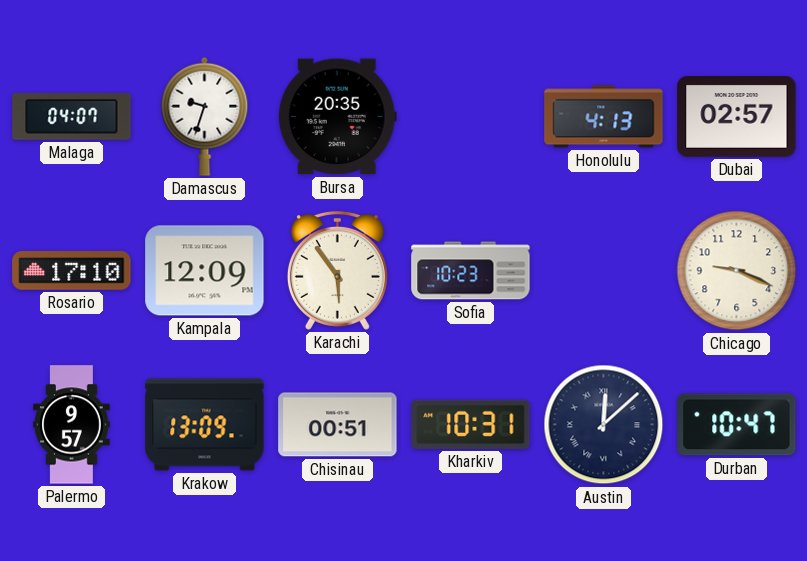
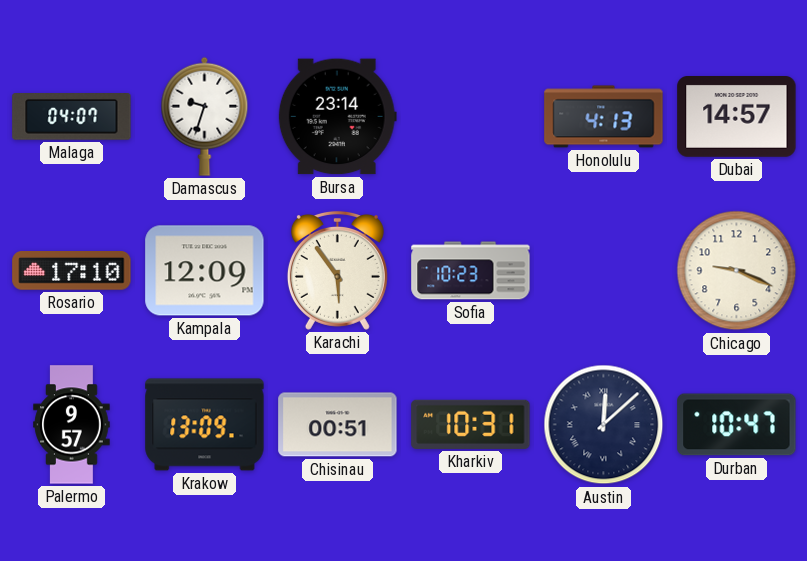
Bursa: 20:35 -> 23:14 (337, 117)
Dubai: 02:57 -> 14:57 (737, 117)
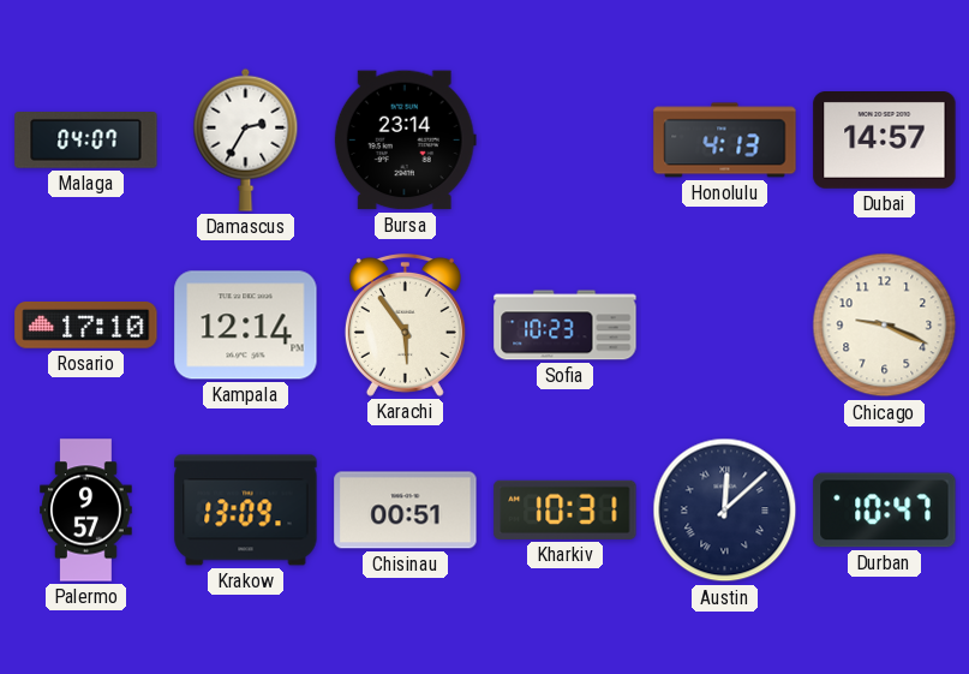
Damascus: 9:33 -> 2:35 (246, 139)
Kampala: 12:09 -> 12:14 (246, 326)
